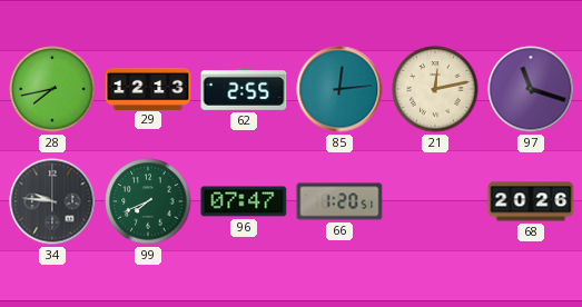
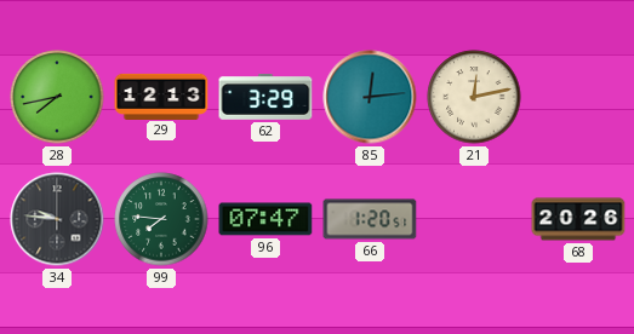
62: 2:55 -> 3:29 (265, 98)
97: 11:18 -> none (531, 89)
99: 7:41 -> 7:46 (161, 219)
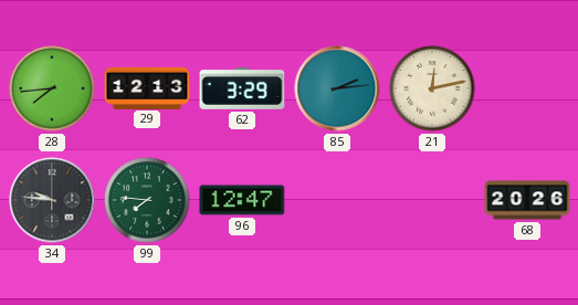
28: 7:43 -> 7:44 (52, 88)
85: 12:14 -> 2:14 (337, 88)
96: 07:47 -> 12:47 (242, 200)
66: 1:20 -> none (370, 219)
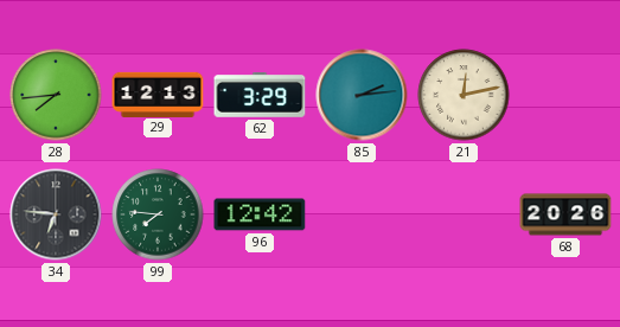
34: 9:46 -> 6:46 (56, 214)
96: 12:47 -> 12:42 (260, 214)
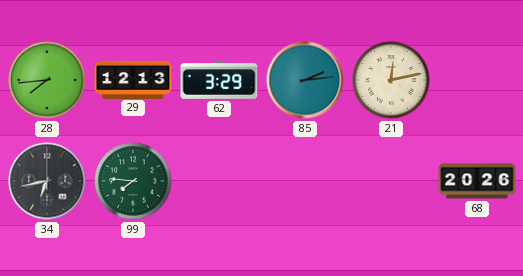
34: 6:46 -> 6:43 (47, 181)
96: 12:42 -> none (260, 214)
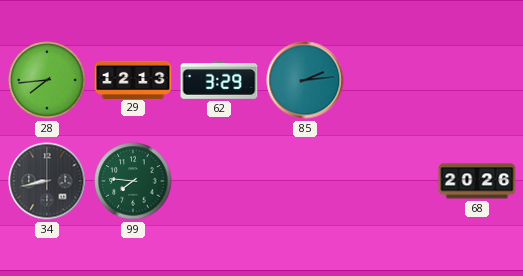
21: 12:13 -> none (391, 80)
34: 6:43 -> 8:43 (47, 181)
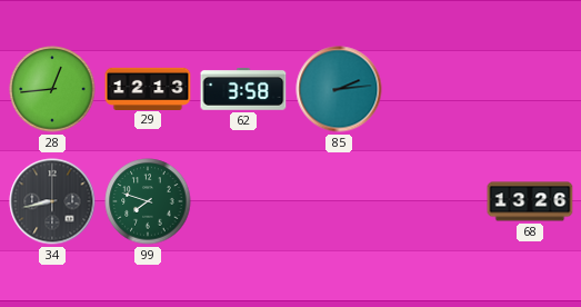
28: 7:44 -> 12:44 (52, 89)
62: 3:29 -> 3:58 (243, 90)
99: 7:46 -> 7:48 (148, 201)
68: 20:26 -> 13:26 (530, 201)
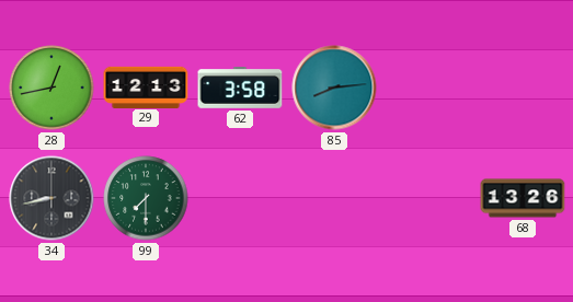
28: 12:44 -> 12:43 (51, 88)
85: 2:14 -> 8:14 (334, 88)
99: 7:48 -> 7:30 (146, 198)
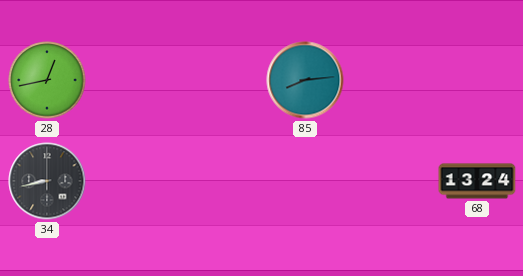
29: 12:13 -> none (146, 86)
62: 3:58 -> none (240, 89)
99: 7:30 -> none (146, 198)
68: 13:26 -> 13:24 (477, 181)
